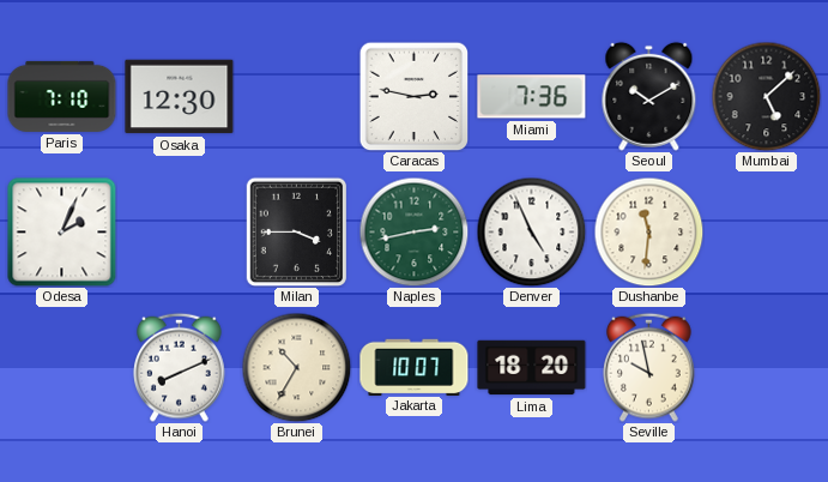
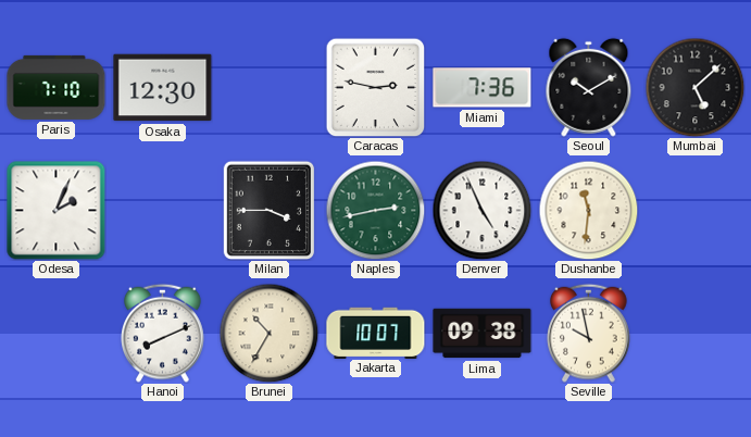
Lima: 18:20 -> 09:38 (483, 334)
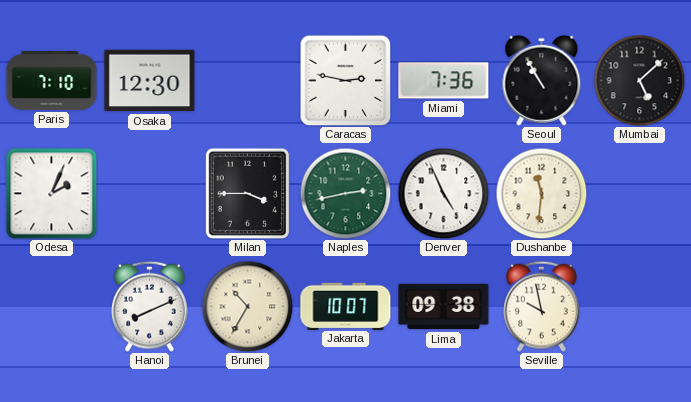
Seoul: 10:10 -> 10:55 (542, 80)
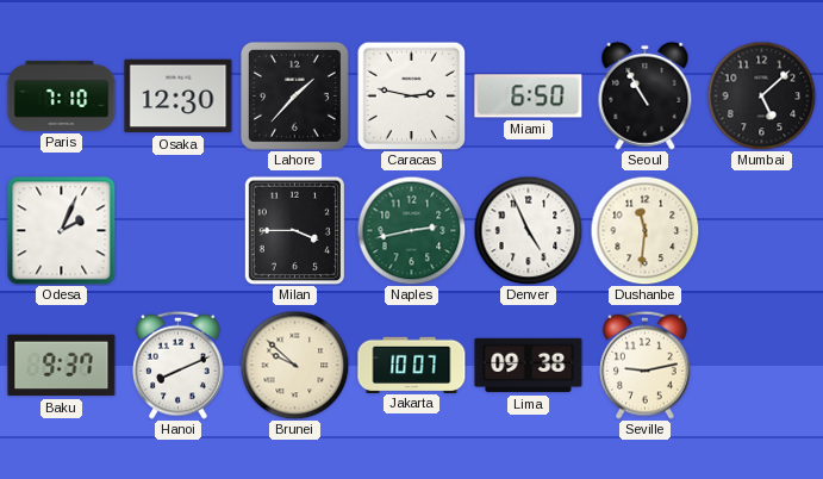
Lahore: none -> 1:37 (294, 95)
Miami: 7:36 -> 6:50 (529, 97)
Baku: none -> 9:37 (62, 366)
Brunei: 10:35 -> 9:52 (294, 365)
Seville: 9:58 -> 9:13 (646, 365)
